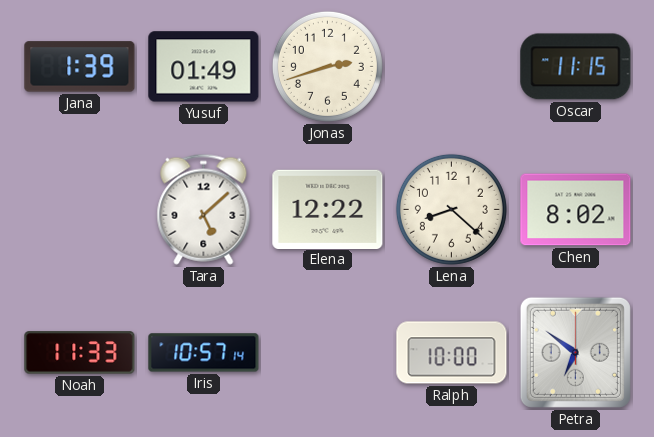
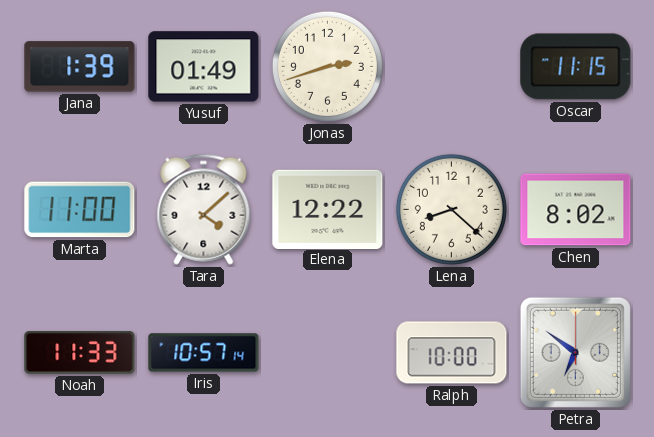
Marta: none -> 11:00 (80, 210)
Tara: 5:08 -> 4:08 (204, 209)
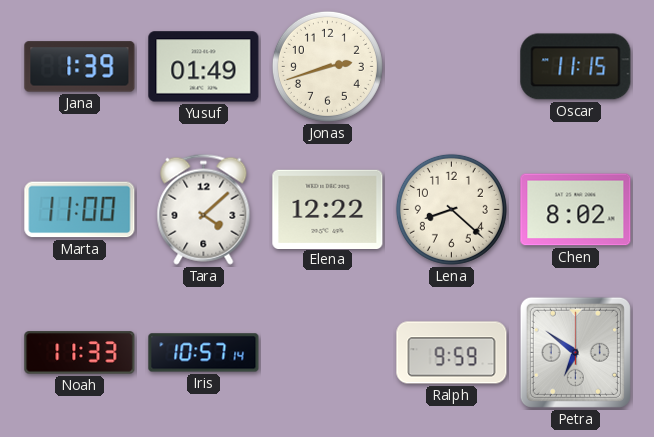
Ralph: 10:00 -> 9:59 (452, 353)
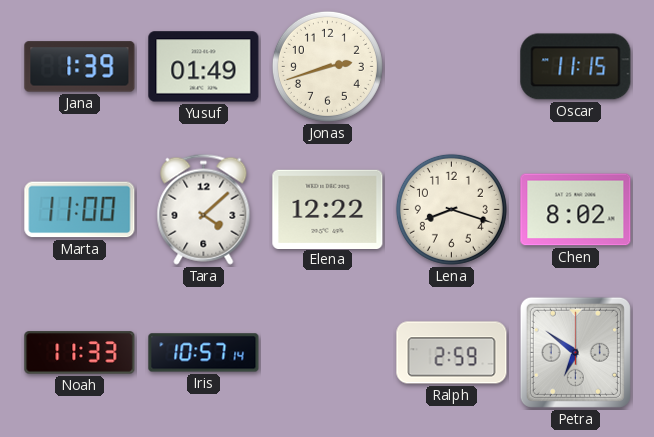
Lena: 8:22 -> 8:18 (451, 209)
Ralph: 9:59 -> 2:59 (452, 353)
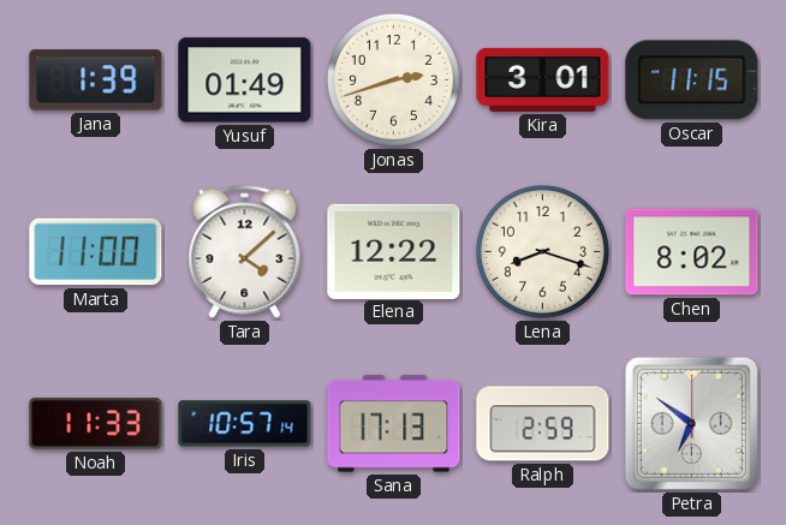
Kira: none -> 3:01 (543, 79)
Sana: none -> 17:13 (394, 424)
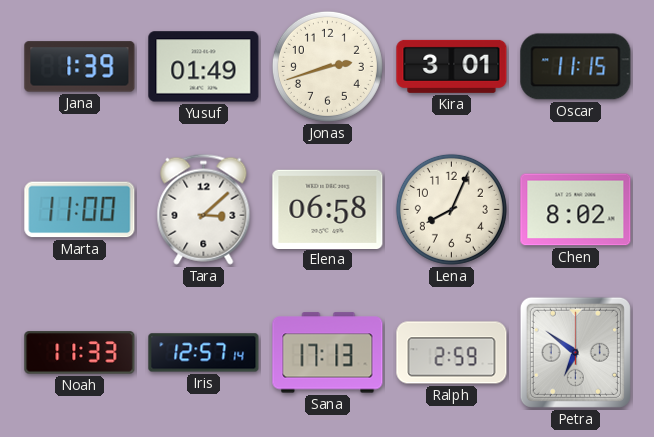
Tara: 4:08 -> 3:08 (204, 209)
Elena: 12:22 -> 06:58 (328, 209)
Lena: 8:18 -> 8:04 (451, 209)
Iris: 10:57 -> 12:57 (204, 353)
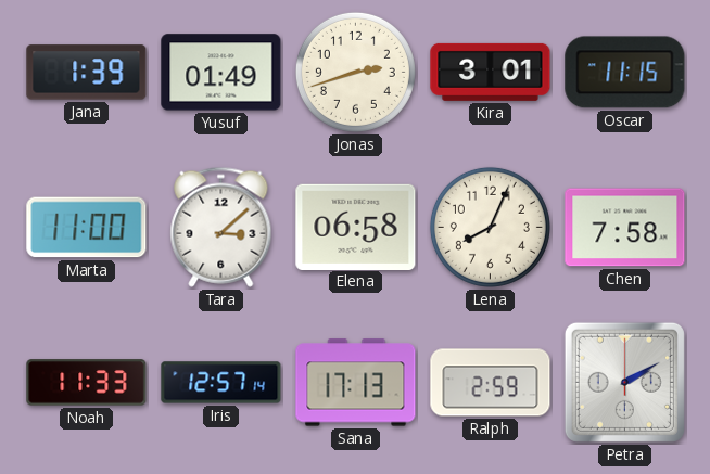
Chen: 8:02 -> 7:58 (625, 228)
Petra: 6:51 -> 2:10 (624, 382)
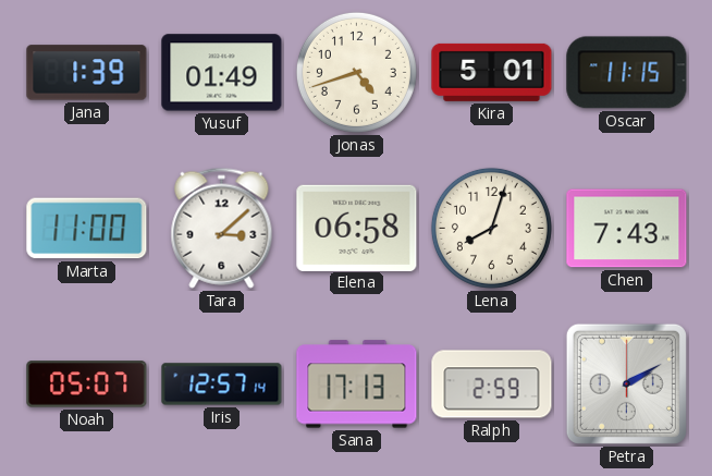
Jonas: 2:42 -> 4:42 (356, 72)
Kira: 3:01 -> 5:01 (492, 72)
Lena: 8:04 -> 8:03 (491, 228)
Chen: 7:58 -> 7:43 (627, 229)
Noah: 11:33 -> 05:07 (87, 385)
